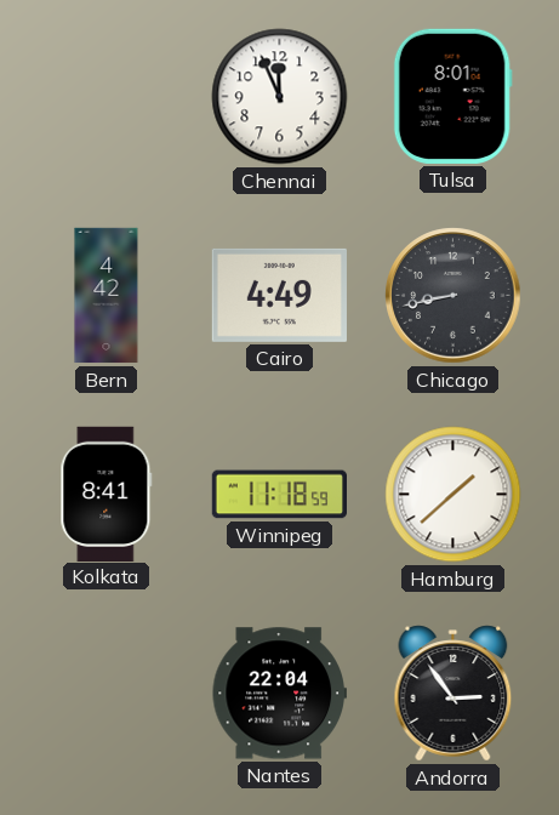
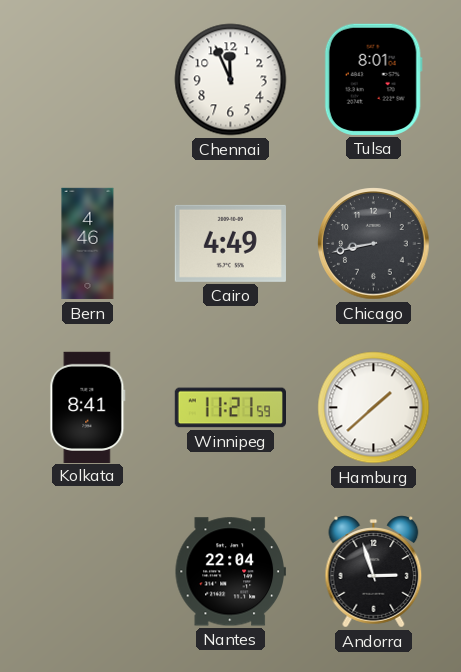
Bern: 4:42 -> 4:46 (88, 244)
Winnipeg: 11:18 -> 11:21 (230, 408)
Andorra: 2:54 -> 2:57 (374, 572)
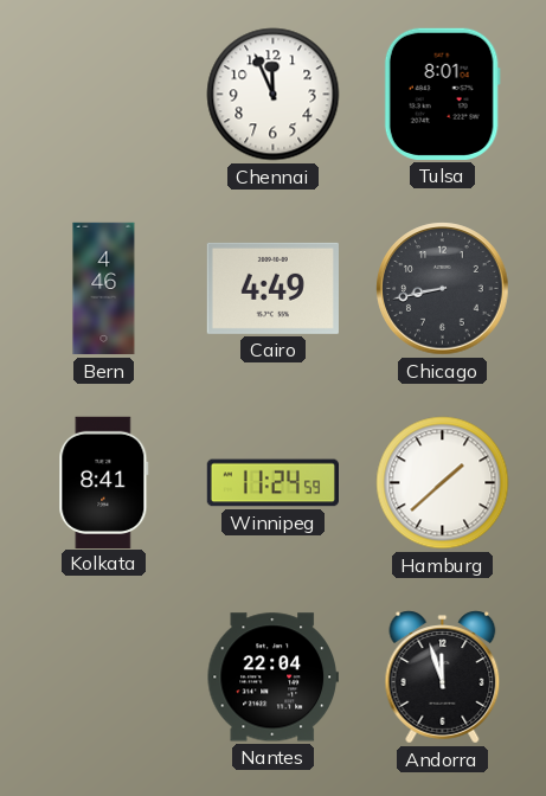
Winnipeg: 11:21 -> 11:24 (272, 483)
Andorra: 2:57 -> 11:57 (443, 678)
